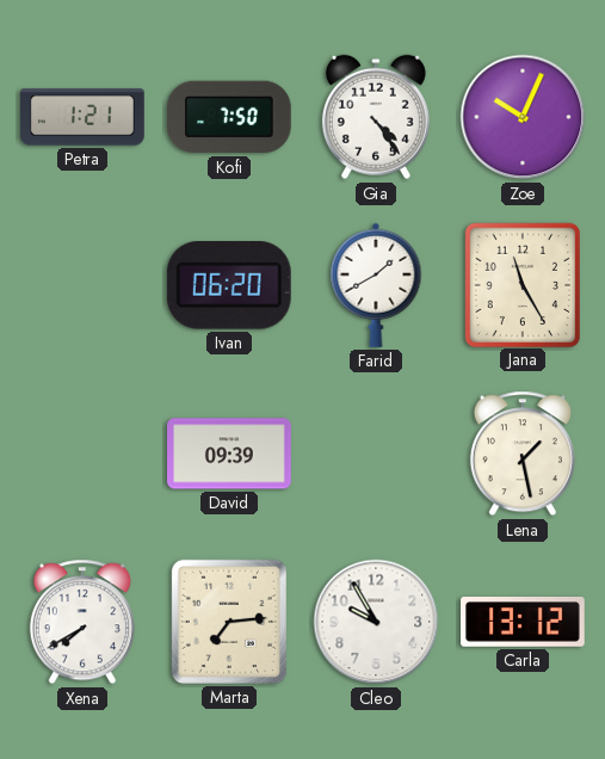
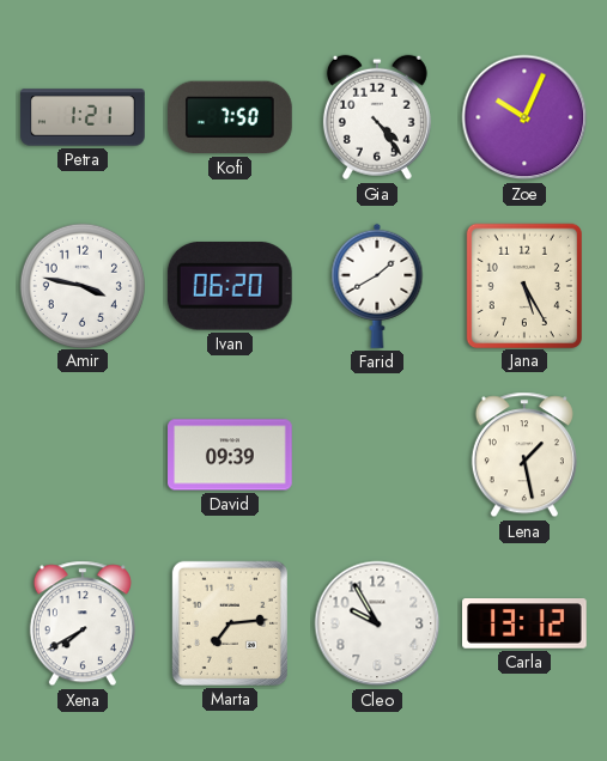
Amir: none -> 3:47 (81, 285)
Jana: 11:25 -> 5:25 (523, 285)
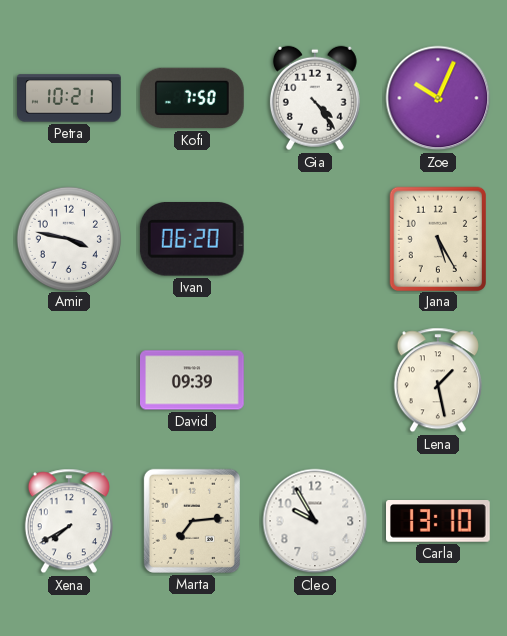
Petra: 1:21 -> 10:21 (69, 98)
Farid: 1:40 -> none (377, 286)
Carla: 13:12 -> 13:10 (439, 521)
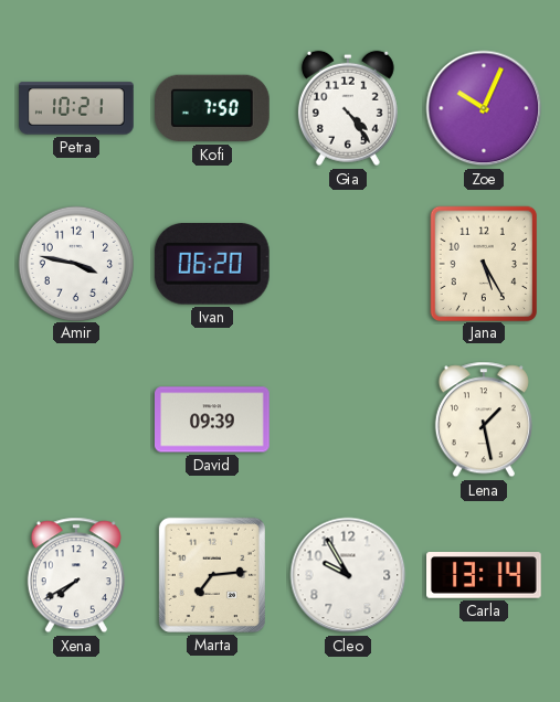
Carla: 13:10 -> 13:14 (485, 575)
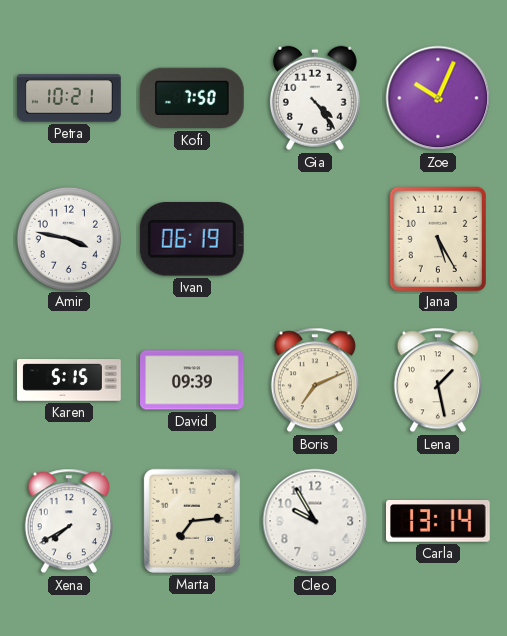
Ivan: 06:20 -> 06:19 (192, 240)
Karen: none -> 5:15 (69, 380)
Boris: none -> 7:11 (315, 380)
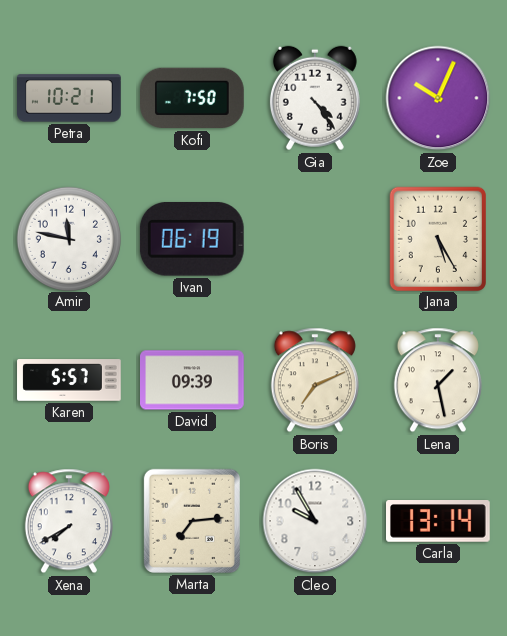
Amir: 3:47 -> 11:47 (68, 238)
Karen: 5:15 -> 5:57 (69, 380)
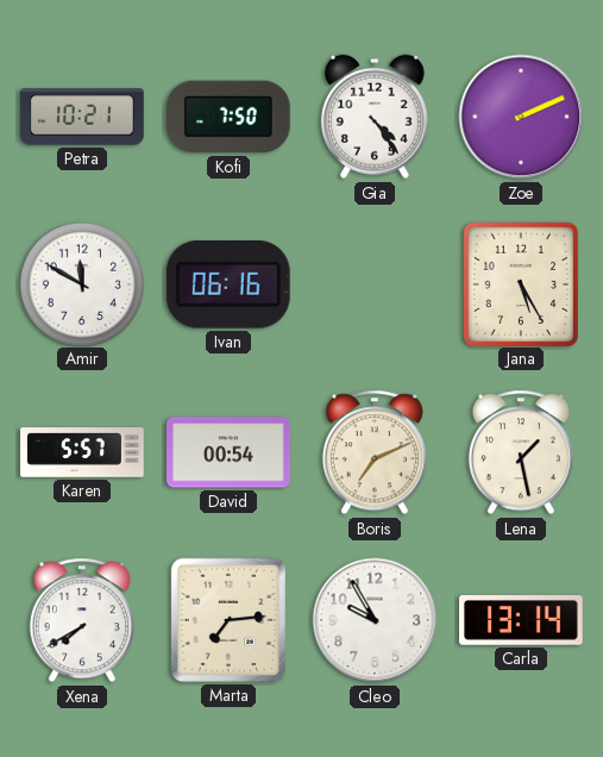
Zoe: 10:04 -> 2:11 (521, 117)
Amir: 11:47 -> 11:50 (81, 283)
Ivan: 06:19 -> 06:16 (228, 286)
David: 09:39 -> 00:54 (230, 452)
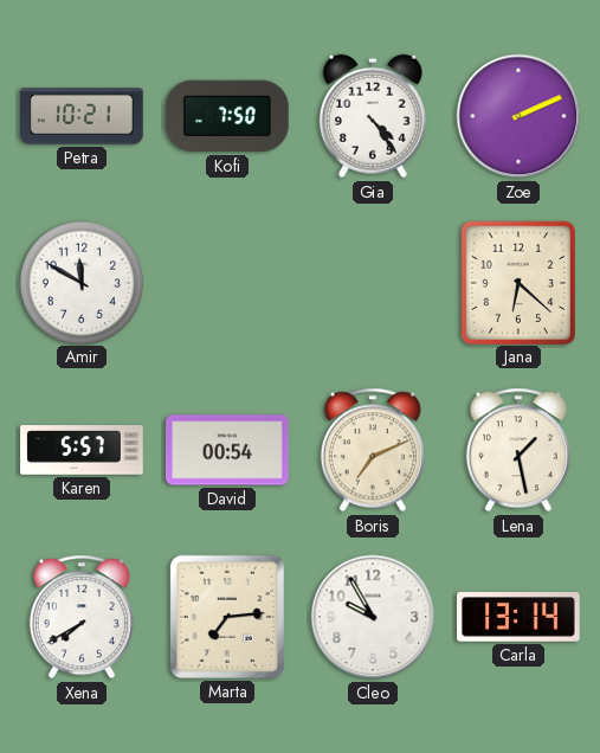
Ivan: 06:16 -> none (228, 286)
Jana: 5:25 -> 6:22 (517, 282)
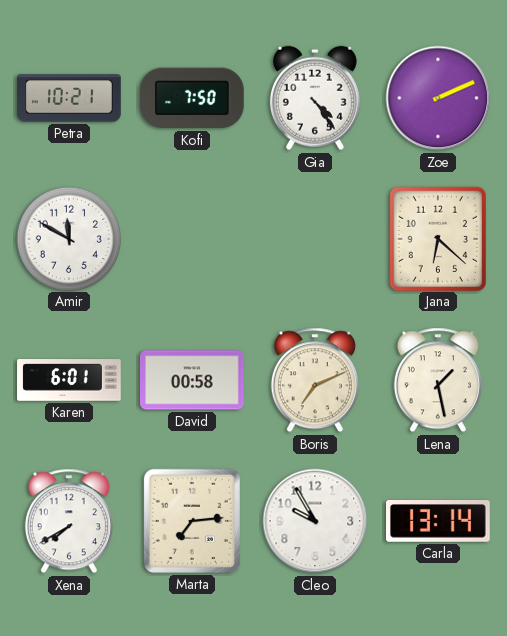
Karen: 5:57 -> 6:01 (69, 380)
David: 00:54 -> 00:58 (193, 380)
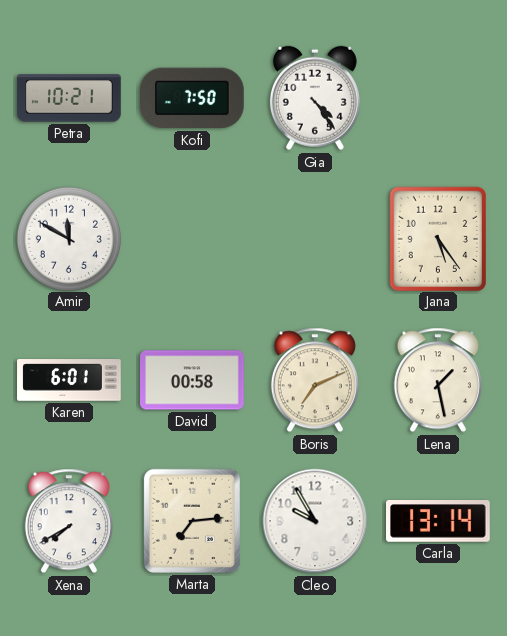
Zoe: 2:11 -> none (438, 98)
Jana: 6:22 -> 5:24 (437, 238)
